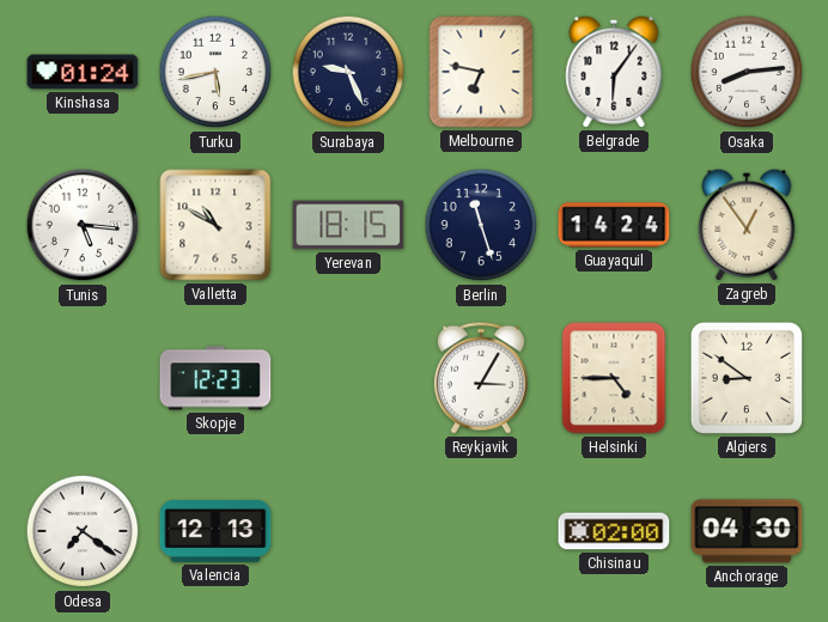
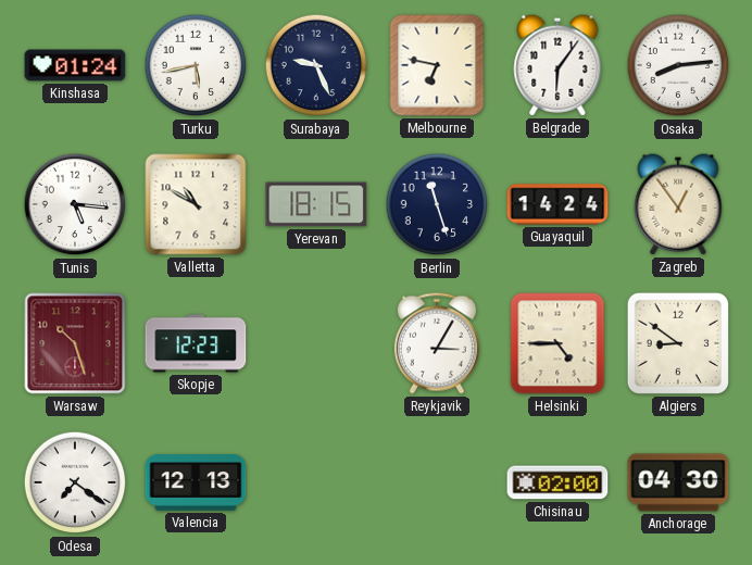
Warsaw: none -> 10:27 (75, 343)
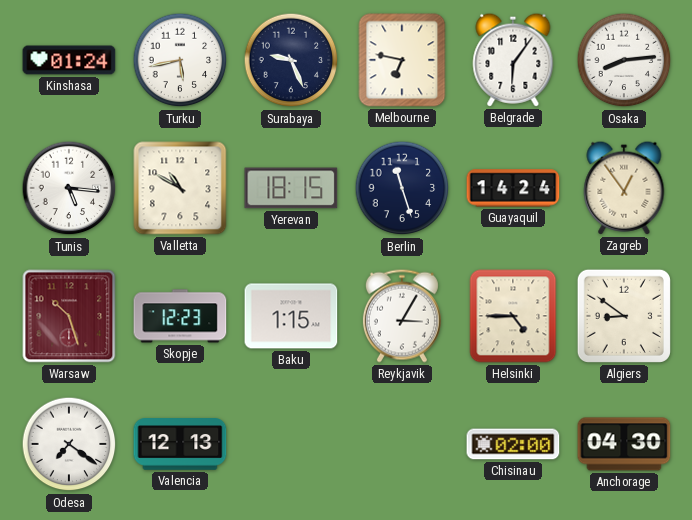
Baku: none -> 1:15 (291, 316)
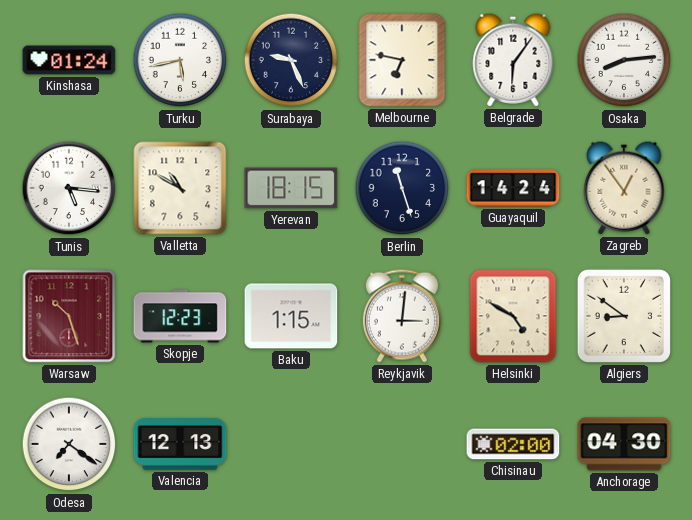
Reykjavik: 3:05 -> 3:01 (402, 316)
Helsinki: 4:45 -> 4:50 (513, 316)
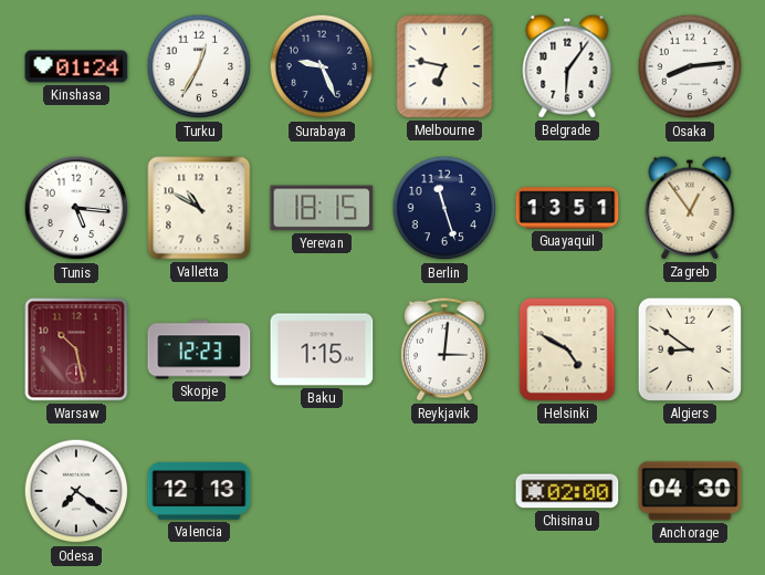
Turku: 5:43 -> 12:35 (199, 66)
Guayaquil: 14:24 -> 13:51 (567, 208)
Warsaw: 10:27 -> 10:28 (76, 349)
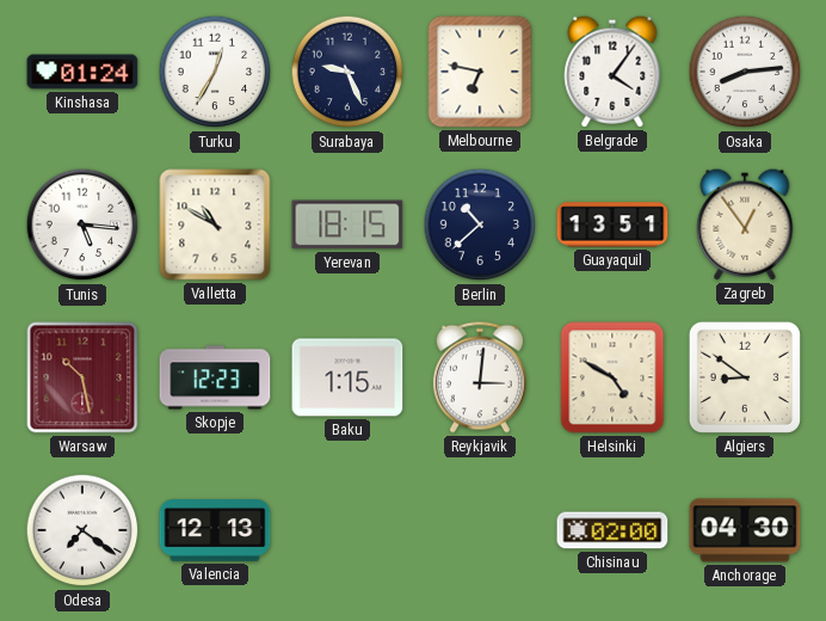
Belgrade: 6:06 -> 4:06 (612, 72)
Berlin: 11:27 -> 10:38 (480, 225)
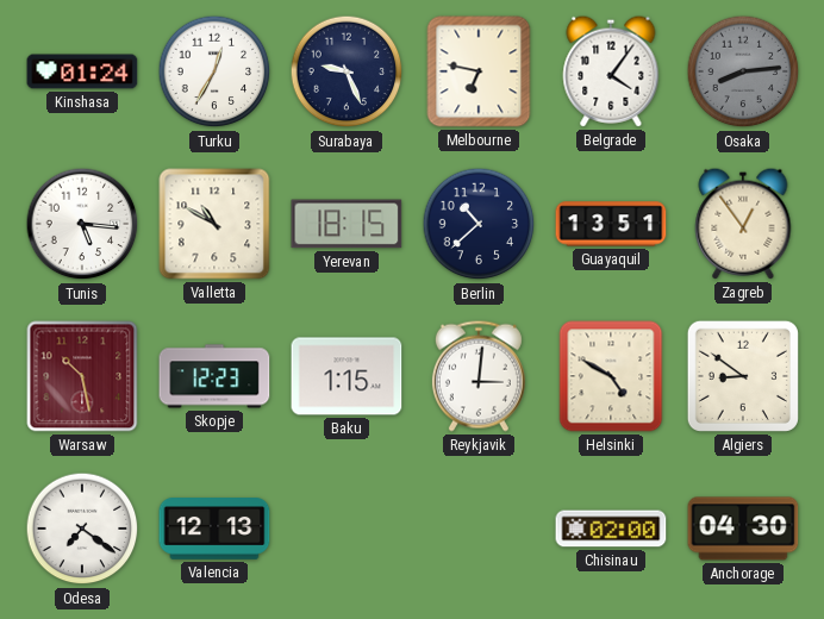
Osaka dial: white -> grey (743, 71)
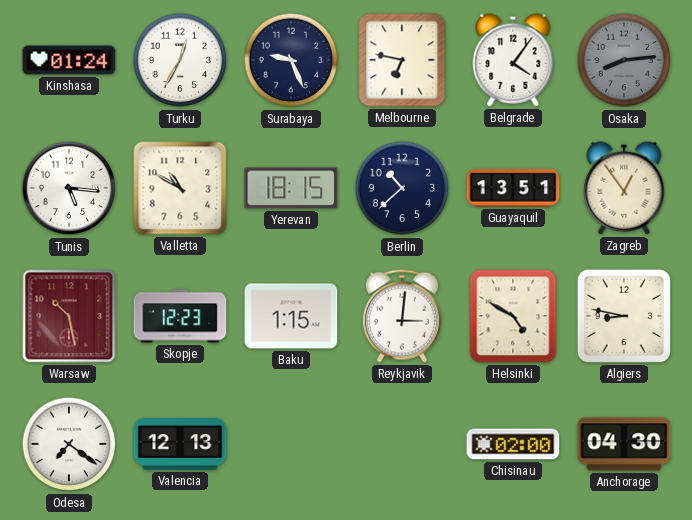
Algiers: 8:51 -> 8:47 (624, 316)
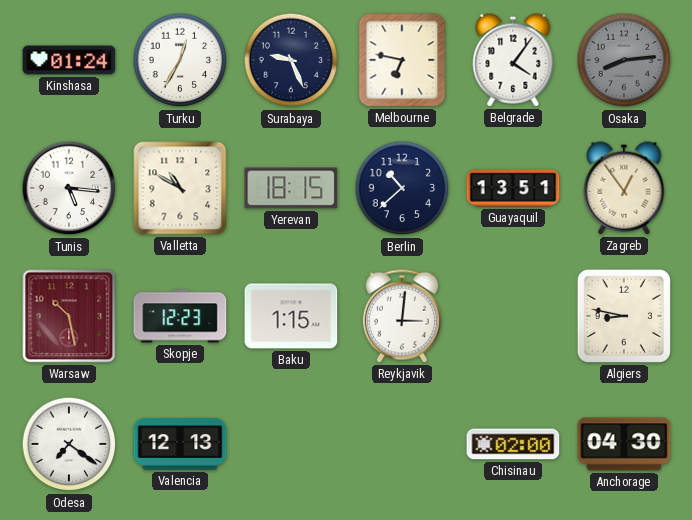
Helsinki: 4:50 -> none (513, 316)
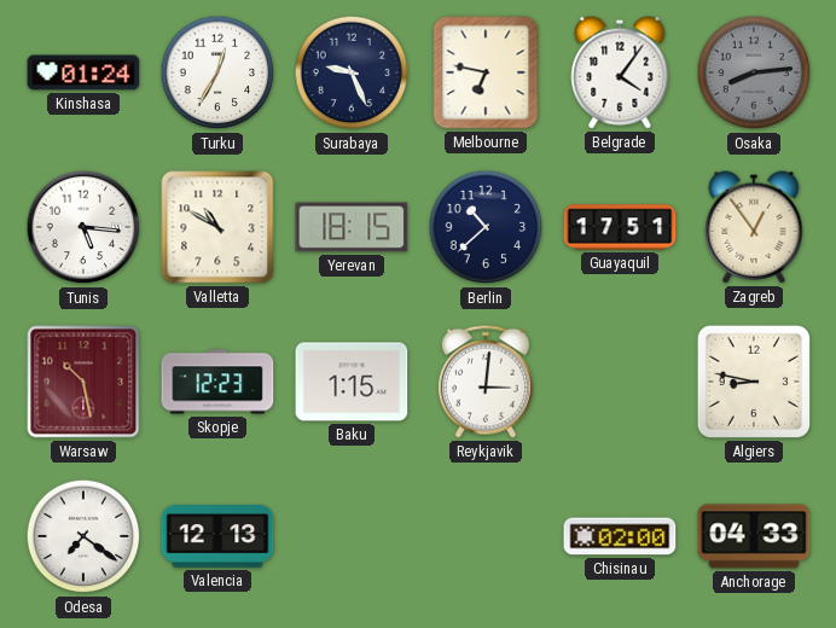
Guayaquil: 13:51 -> 17:51 (620, 227)
Anchorage: 04:30 -> 04:33 (754, 536)
